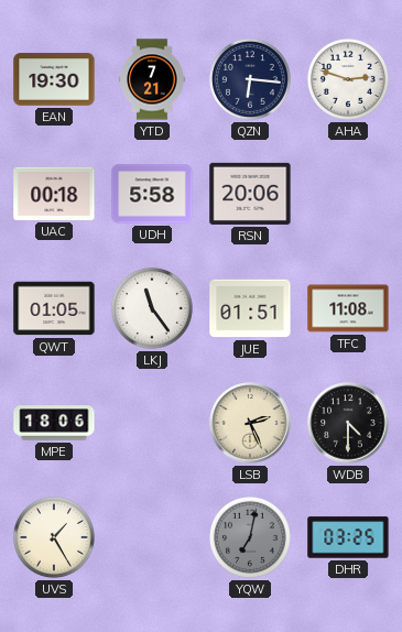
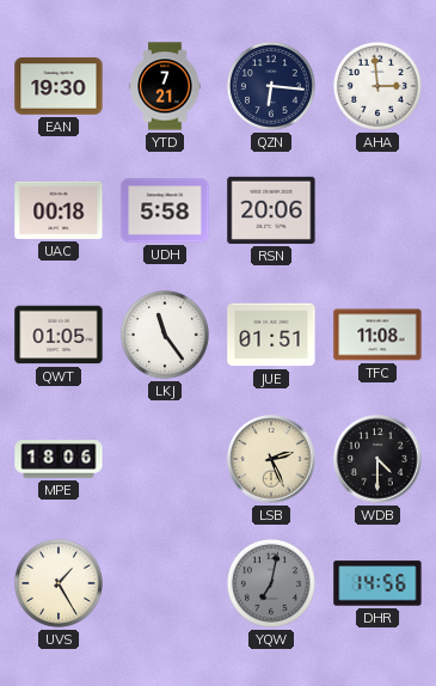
AHA: 2:48 -> 2:59 (377, 86)
DHR: 03:25 -> 14:56 (377, 583)
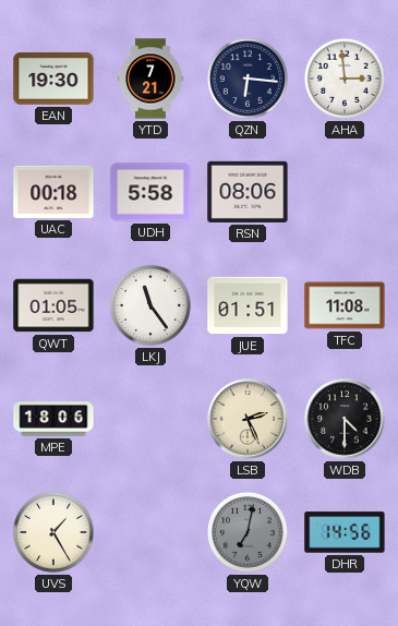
RSN: 20:06 -> 08:06 (248, 192)
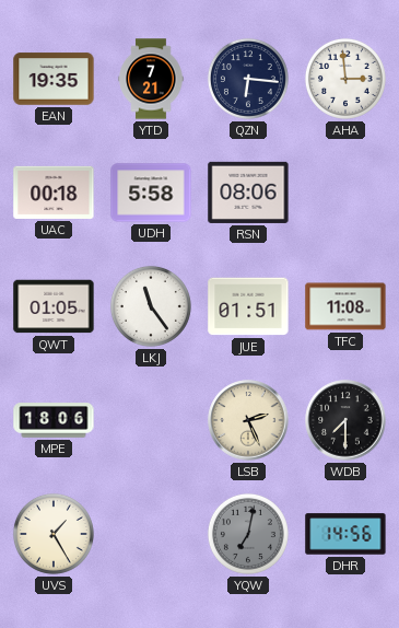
EAN: 19:30 -> 19:35 (54, 79)
WDB: 4:30 -> 7:30 (345, 420)
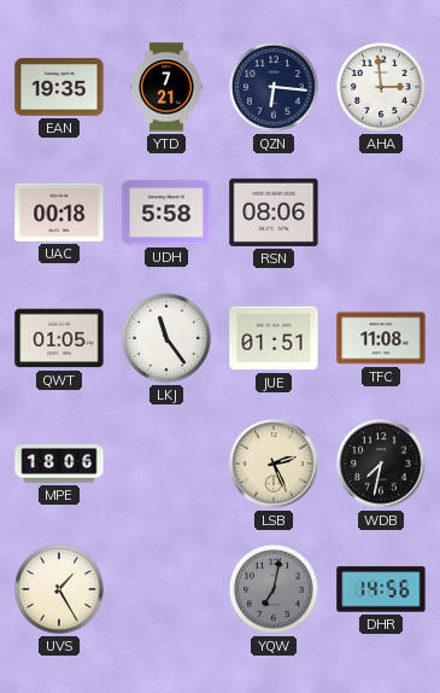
WDB: 7:30 -> 7:32 (381, 464)
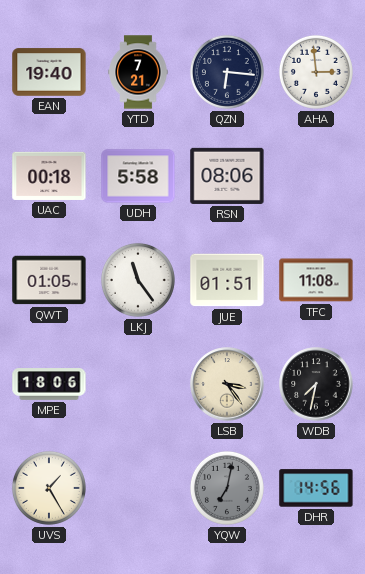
EAN: 19:35 -> 19:40 (49, 72)
LSB: 2:26 -> 3:24 (227, 384)
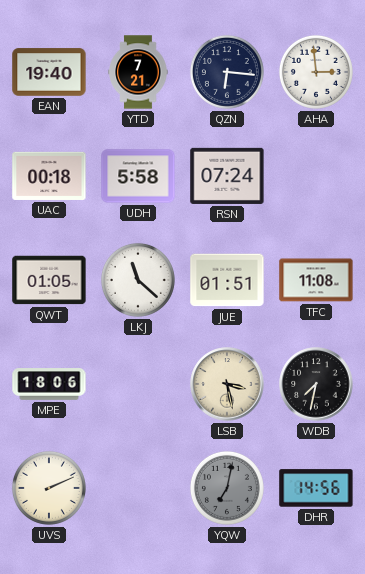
RSN: 08:06 -> 07:24 (227, 176)
LKJ: 11:24 -> 11:22 (138, 280)
LSB: 3:24 -> 3:28 (227, 384)
UVS: 1:25 -> 2:11 (49, 488)
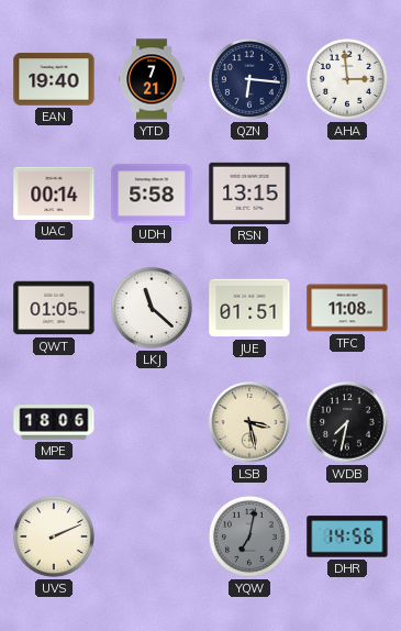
UAC: 00:18 -> 00:14 (54, 193)
RSN: 07:24 -> 13:15 (249, 193)
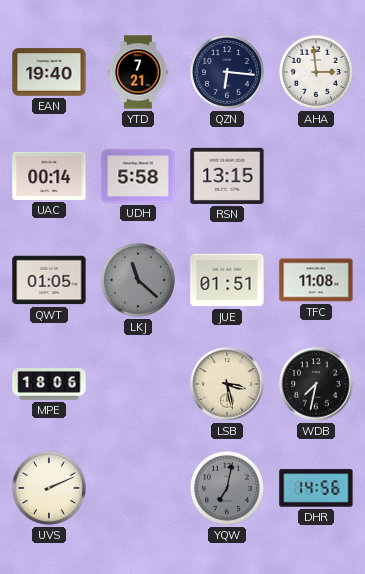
LKJ dial: white -> grey (138, 280)
